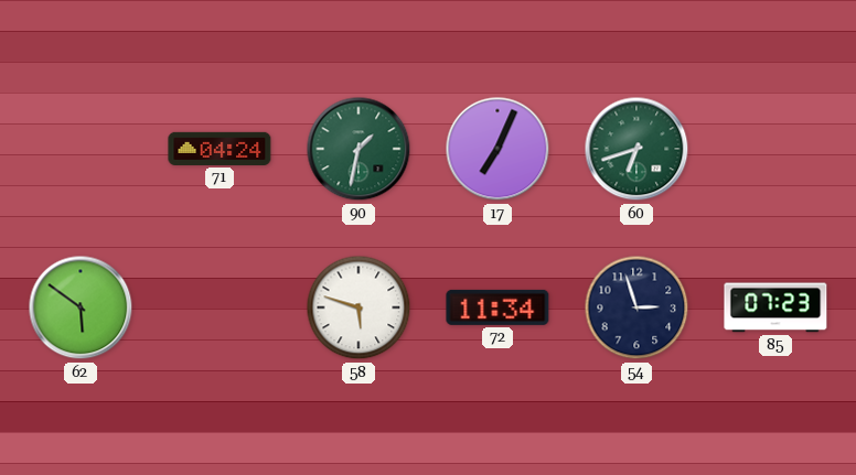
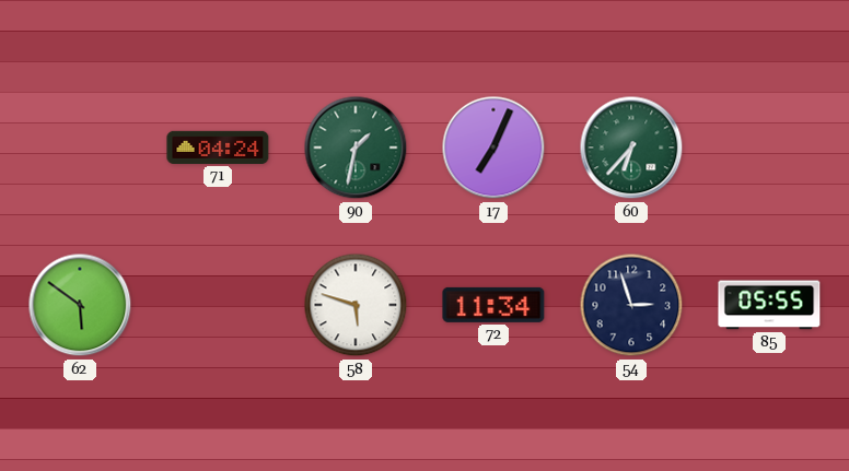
60: 6:42 -> 6:37 (631, 148)
85: 07:23 -> 05:55 (769, 305)
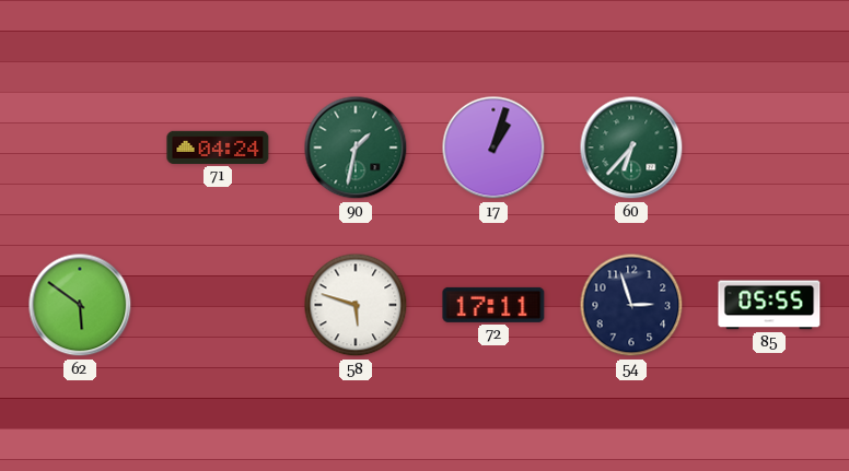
17: 7:04 -> 1:03 (493, 148)
72: 11:34 -> 17:11 (493, 305)
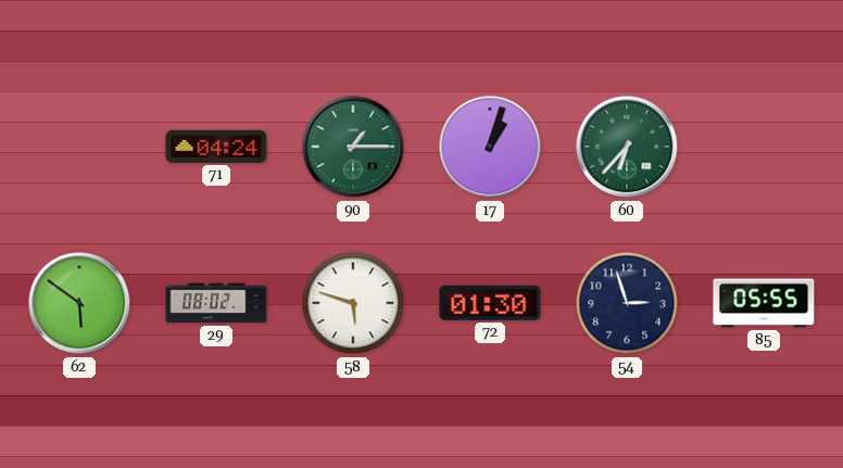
90: 1:32 -> 1:15 (353, 147)
29: none -> 08:02 (216, 303)
72: 17:11 -> 01:30 (490, 303)
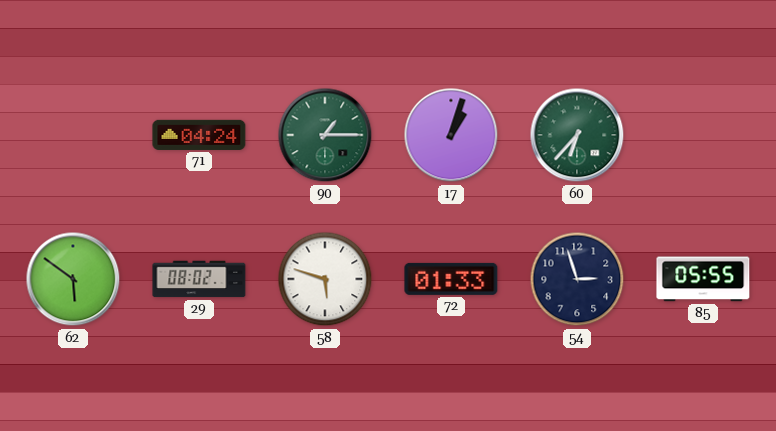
72: 01:30 -> 01:33 (451, 279)
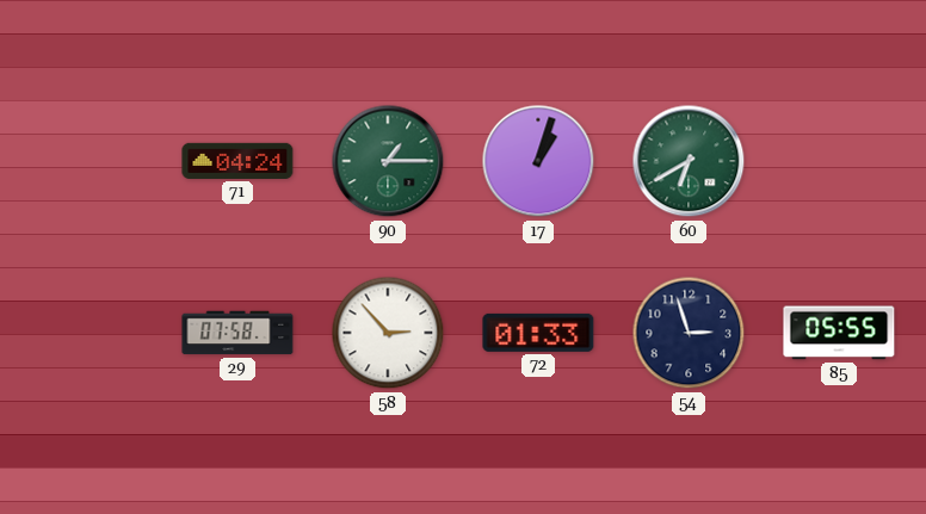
60: 6:37 -> 6:40 (689, 161)
62: 5:51 -> none (73, 279)
29: 08:02 -> 07:58 (237, 333)
58: 5:48 -> 2:53 (388, 333)
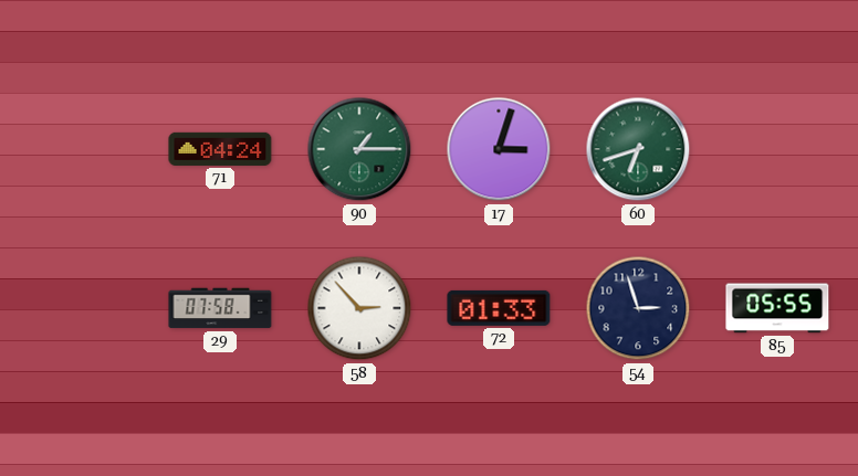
17: 1:03 -> 3:03 (499, 149)
60: 6:40 -> 6:42 (638, 149)
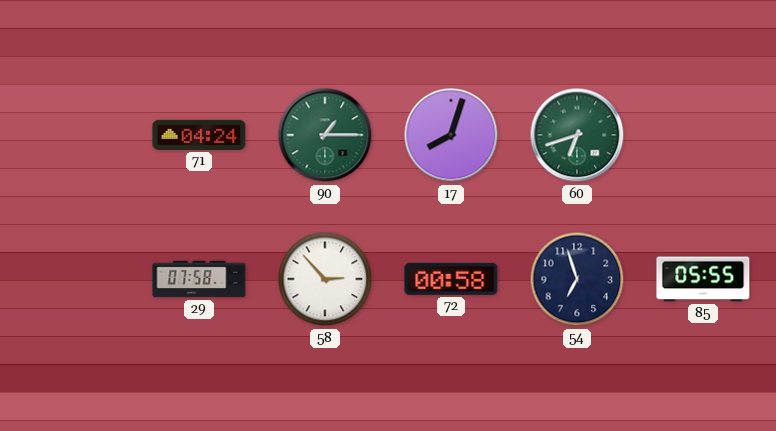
17: 3:03 -> 8:03 (451, 135)
72: 01:33 -> 00:58 (451, 279)
54: 2:57 -> 6:57 (577, 279)
